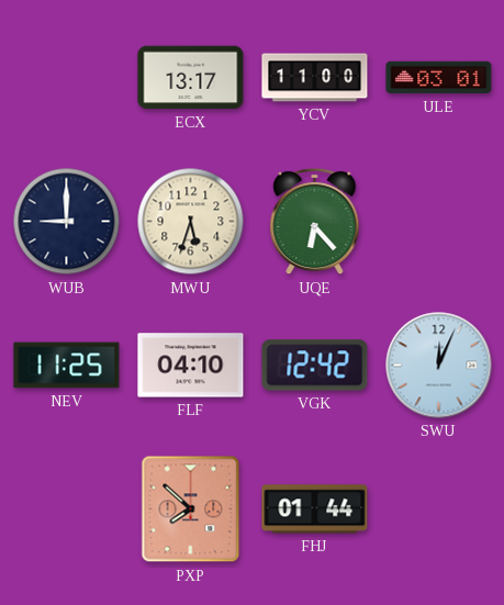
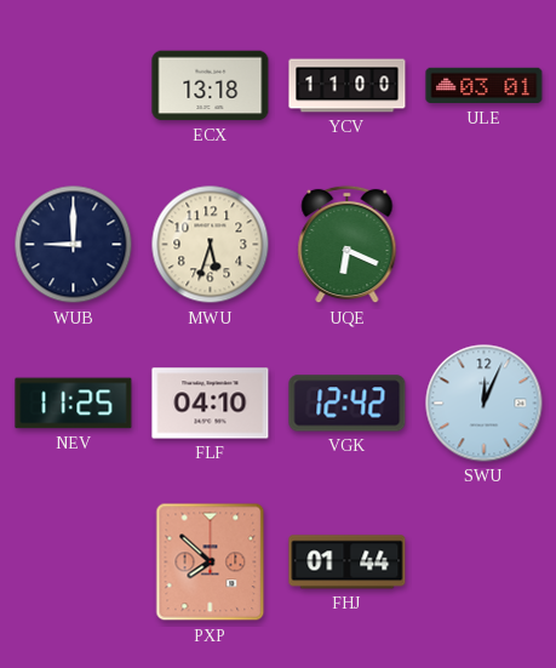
ECX: 13:17 -> 13:18 (211, 86)
UQE: 6:23 -> 6:19 (348, 245)
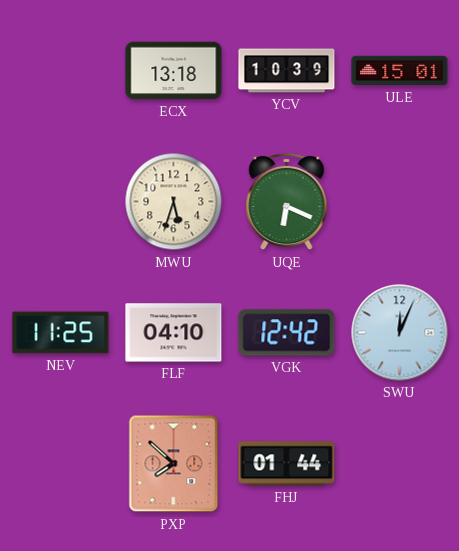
YCV: 11:00 -> 10:39 (287, 71)
ULE: 03:01 -> 15:01 (400, 71)
WUB: 9:00 -> none (74, 245)
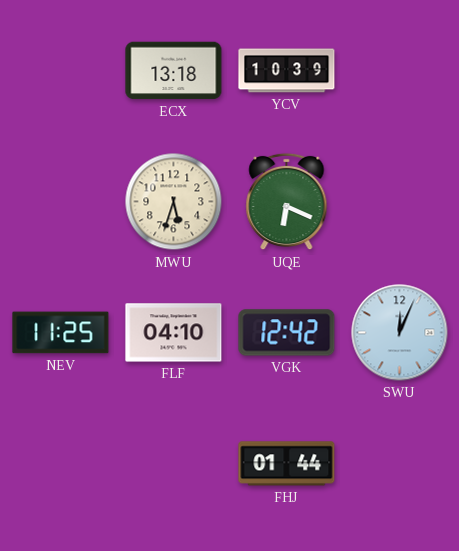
ULE: 15:01 -> none (400, 71)
PXP: 7:52 -> none (174, 464)
